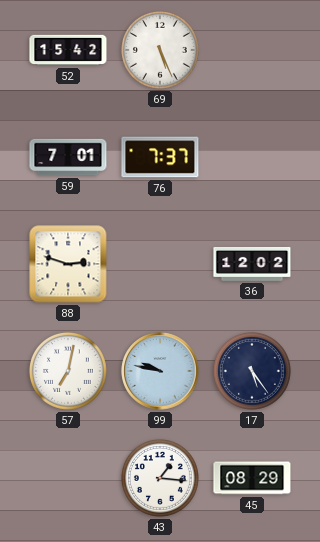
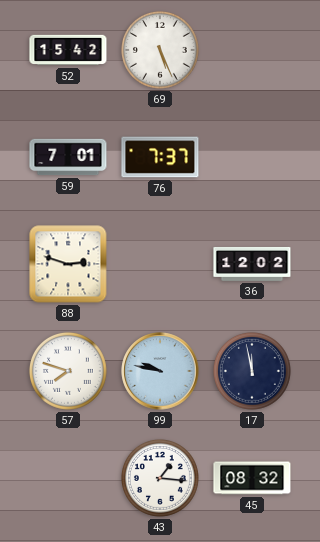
57: 7:02 -> 7:48 (68, 371)
17: 5:24 -> 11:58 (252, 371)
45: 08:29 -> 08:32 (252, 478)
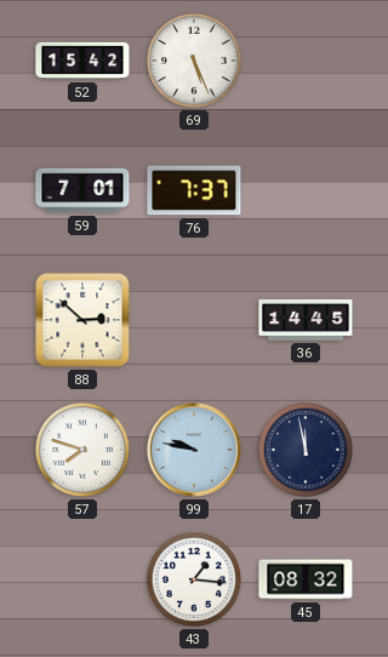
88: 2:48 -> 2:52 (82, 320)
36: 12:02 -> 14:45 (306, 320)
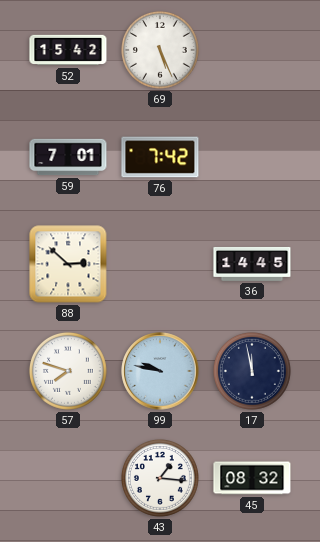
76: 7:37 -> 7:42 (160, 157)
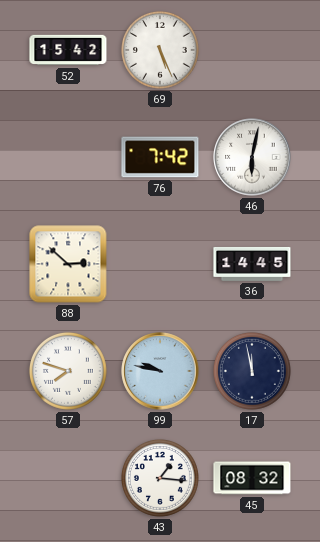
59: 7:01 -> none (68, 157)
46: none -> 6:02 (252, 157)
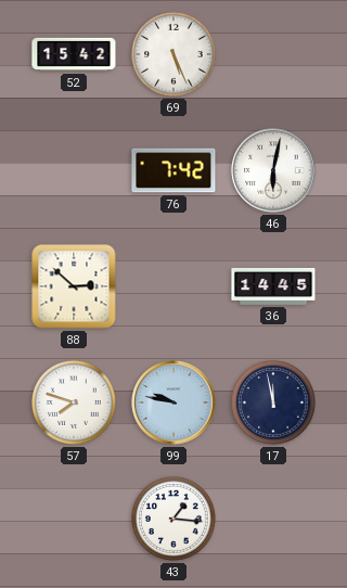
45: 08:32 -> none (252, 478)
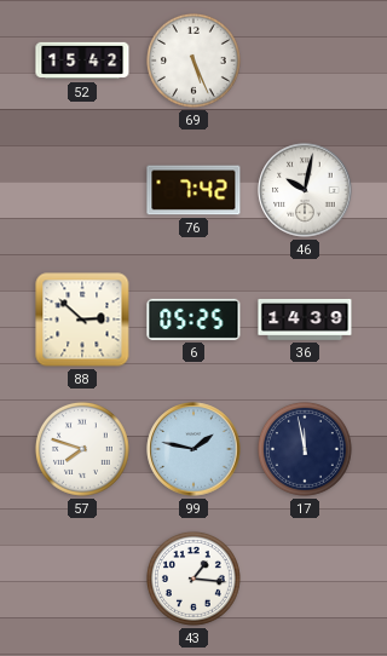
46: 6:02 -> 10:02 (305, 190)
6: none -> 05:25 (193, 320)
36: 14:45 -> 14:39 (305, 320)
99: 9:47 -> 1:47 (193, 449)
